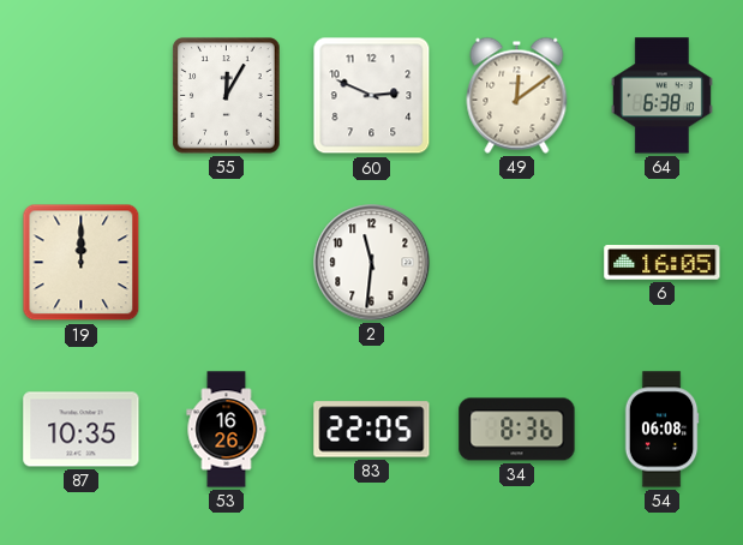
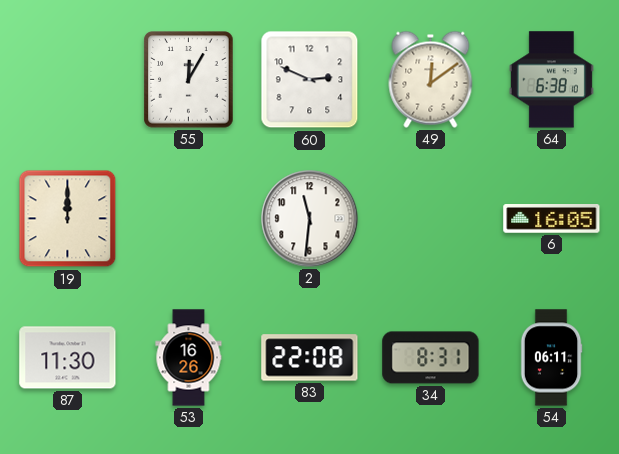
87: 10:35 -> 11:30 (68, 358)
83: 22:05 -> 22:08 (310, 358)
34: 8:36 -> 8:31 (431, 358)
54: 06:08 -> 06:11 (551, 358)
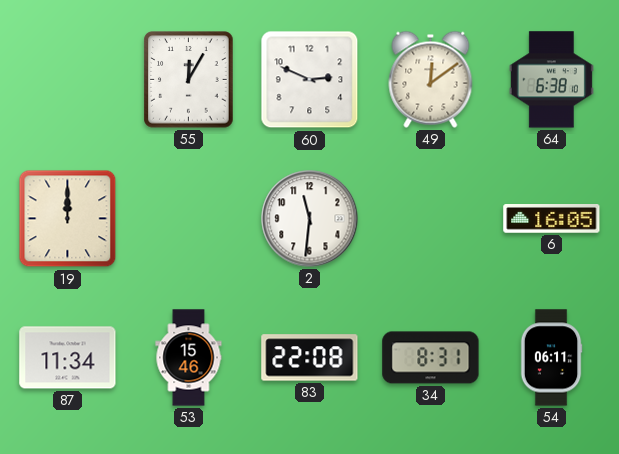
87: 11:30 -> 11:34 (68, 358)
53: 16:26 -> 15:46 (189, 358)
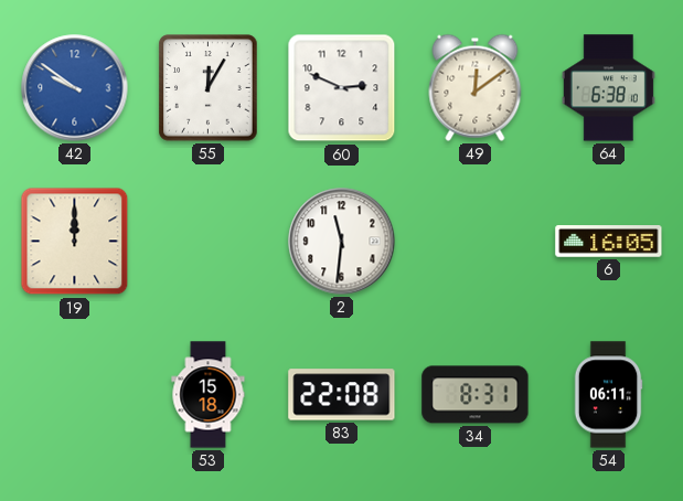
42: none -> 9:51 (75, 88)
87: 11:34 -> none (68, 358)
53: 15:46 -> 15:18 (209, 395)
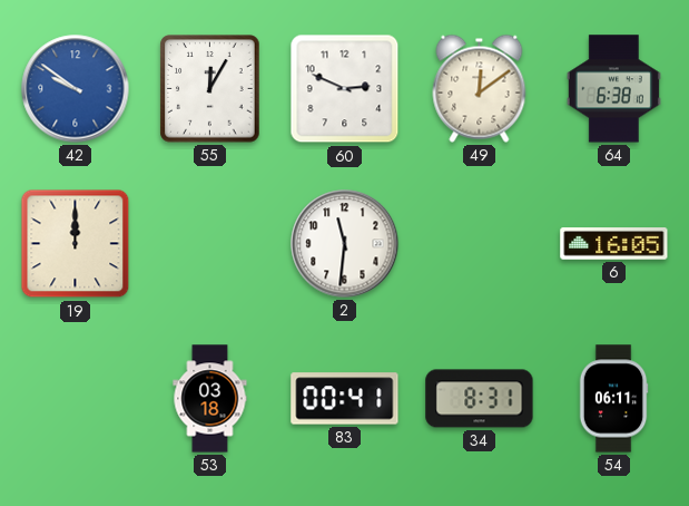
53: 15:18 -> 03:18 (210, 399)
83: 22:08 -> 00:41 (345, 399)
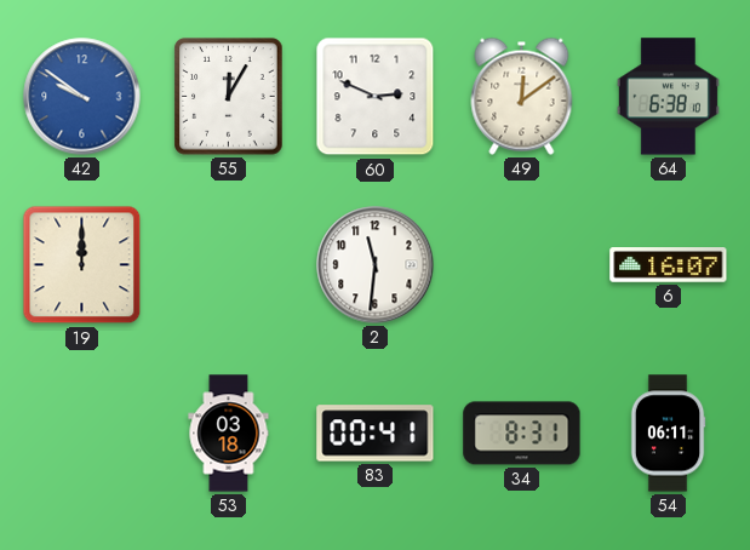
6: 16:05 -> 16:07 (669, 265)
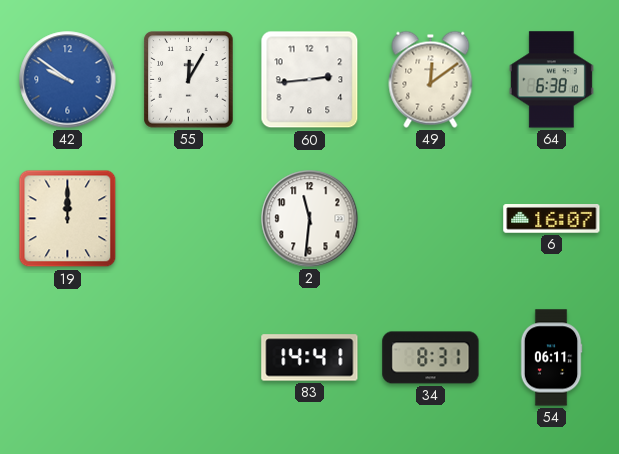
60: 2:49 -> 2:44 (310, 80)
53: 03:18 -> none (229, 434)
83: 00:41 -> 14:41 (310, 358)
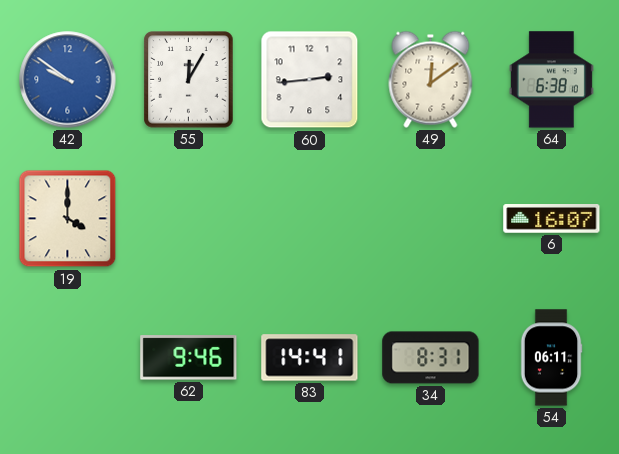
19: 12:00 -> 4:00 (68, 219)
2: 11:31 -> none (310, 219)
62: none -> 9:46 (189, 358)
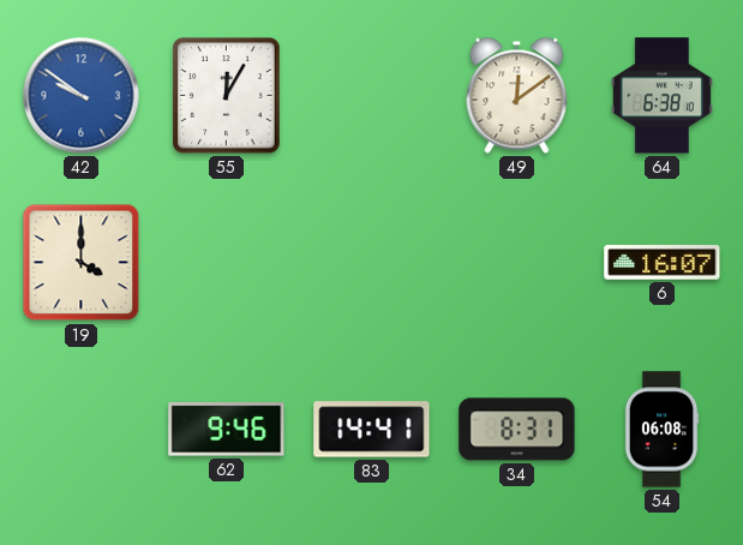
60: 2:44 -> none (310, 80)
54: 06:11 -> 06:08 (661, 430)
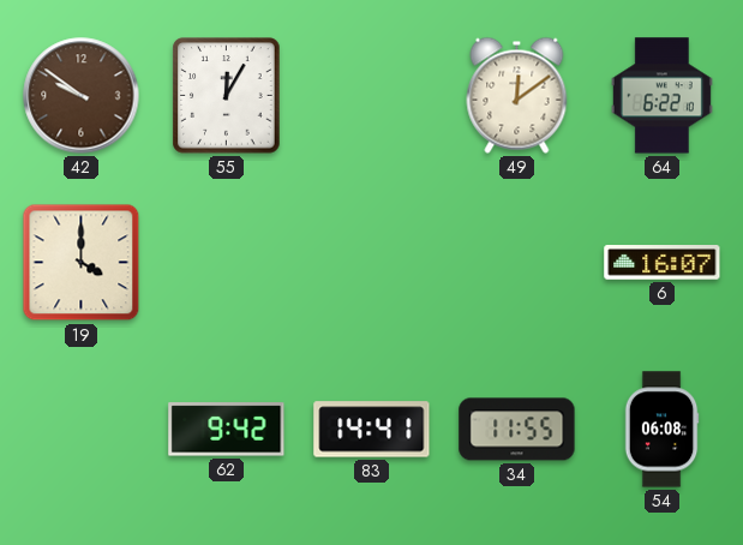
42 dial: blue -> brown (82, 96)
64: 6:38 -> 6:22 (661, 96)
62: 9:46 -> 9:42 (227, 430)
34: 8:31 -> 11:55 (517, 430)
